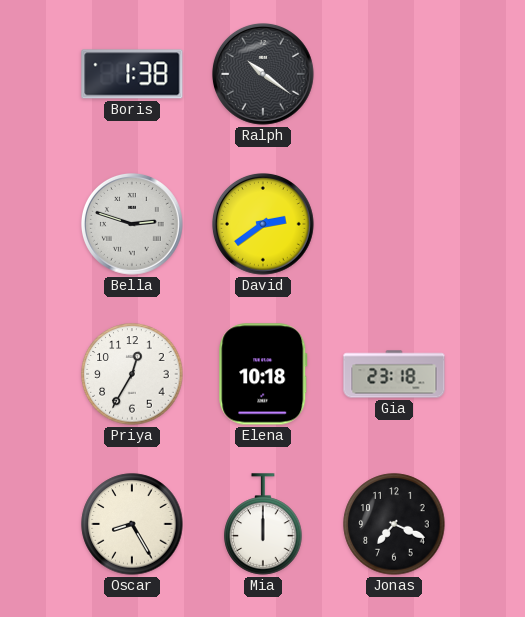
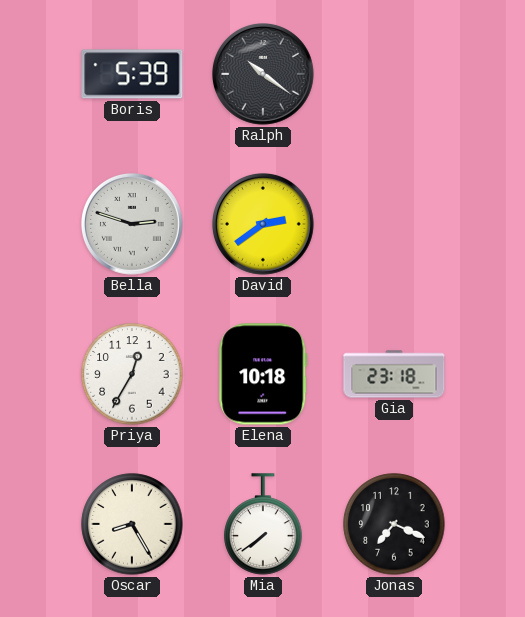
Boris: 1:38 -> 5:39 (132, 74)
Mia: 12:00 -> 7:39 (263, 524)
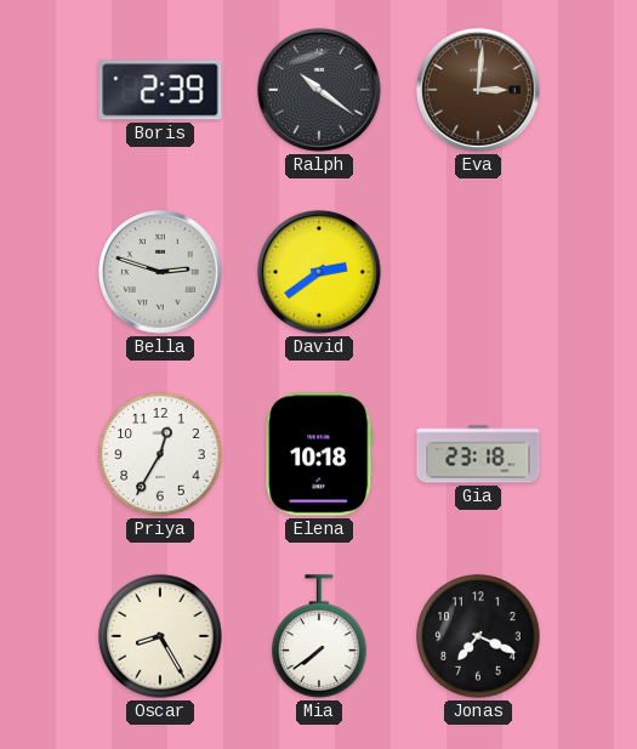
Boris: 5:39 -> 2:39 (160, 90)
Eva: none -> 3:01 (479, 91)
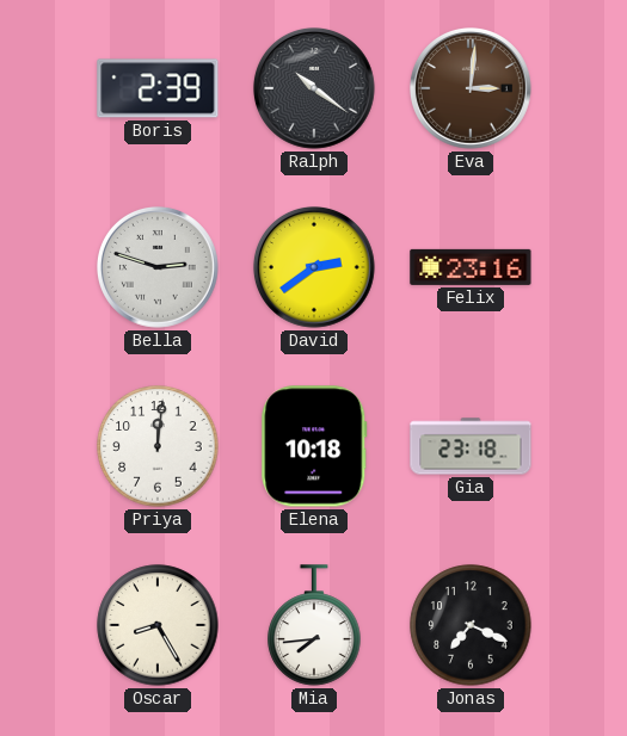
Felix: none -> 23:16 (471, 267)
Priya: 12:35 -> 12:01 (158, 446)
Mia: 7:39 -> 7:44 (314, 625)
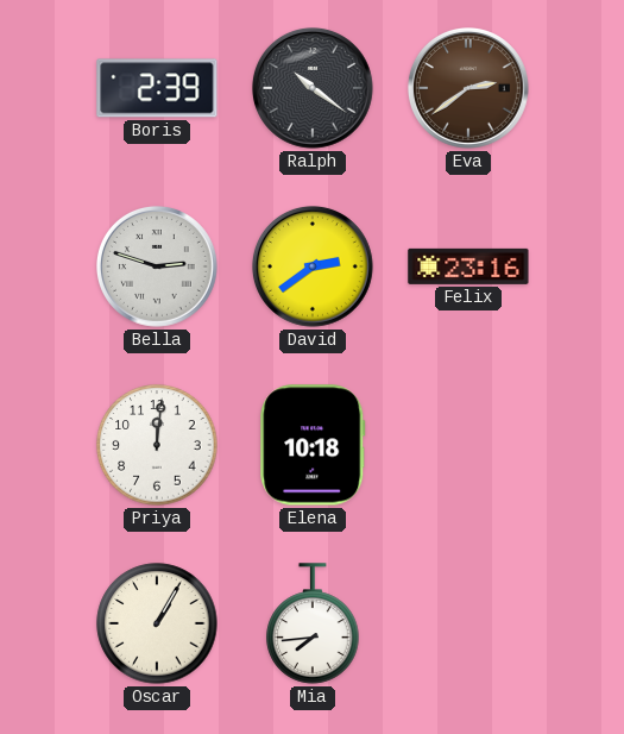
Eva: 3:01 -> 2:39 (469, 89)
Gia: 23:18 -> none (471, 446)
Oscar: 8:25 -> 1:05 (157, 623)
Jonas: 7:19 -> none (471, 625)
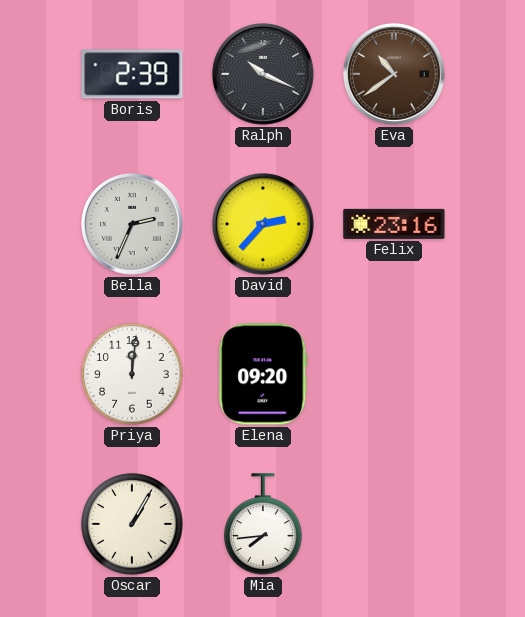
Ralph: 10:21 -> 10:19 (264, 75)
Eva: 2:39 -> 10:39 (395, 75)
Bella: 2:48 -> 2:34 (133, 225)
David: 2:39 -> 2:37 (264, 225)
Elena: 10:18 -> 09:20 (263, 374)
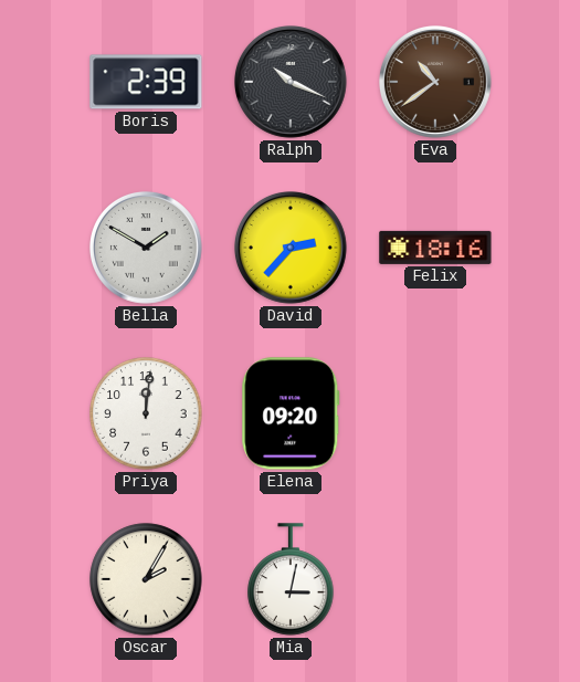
Bella: 2:34 -> 1:50 (147, 249)
Felix: 23:16 -> 18:16 (435, 248)
Oscar: 1:05 -> 2:05 (146, 579)
Mia: 7:44 -> 3:02 (291, 579)
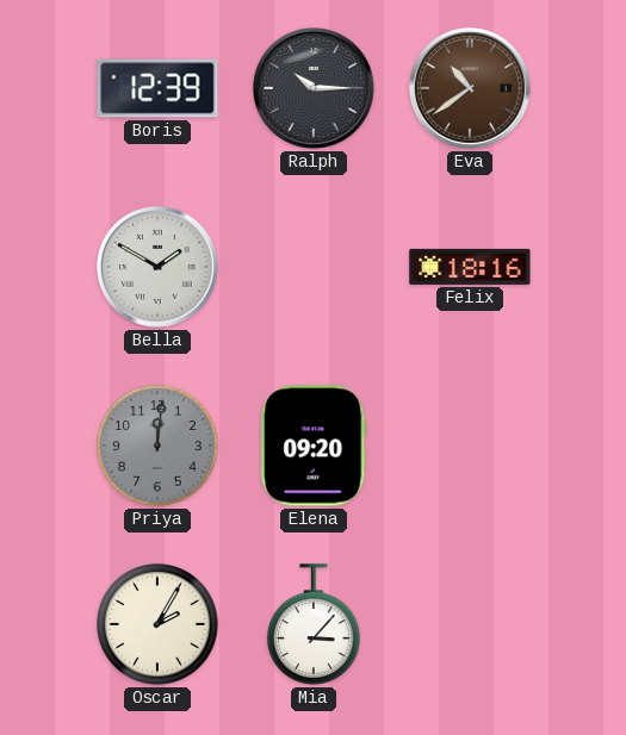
Boris: 2:39 -> 12:39 (157, 88)
Ralph: 10:19 -> 10:15 (315, 89)
David: 2:37 -> none (292, 249)
Priya dial: white -> grey (157, 446)
Mia: 3:02 -> 3:07 (314, 624)
